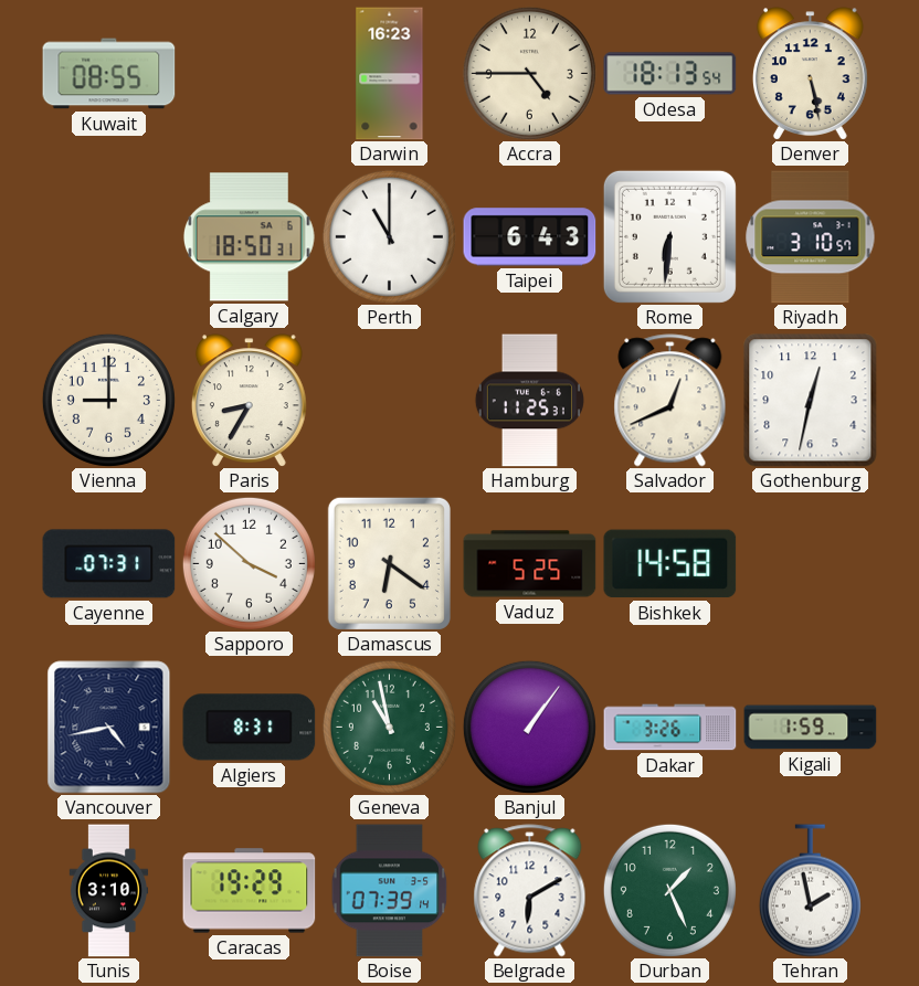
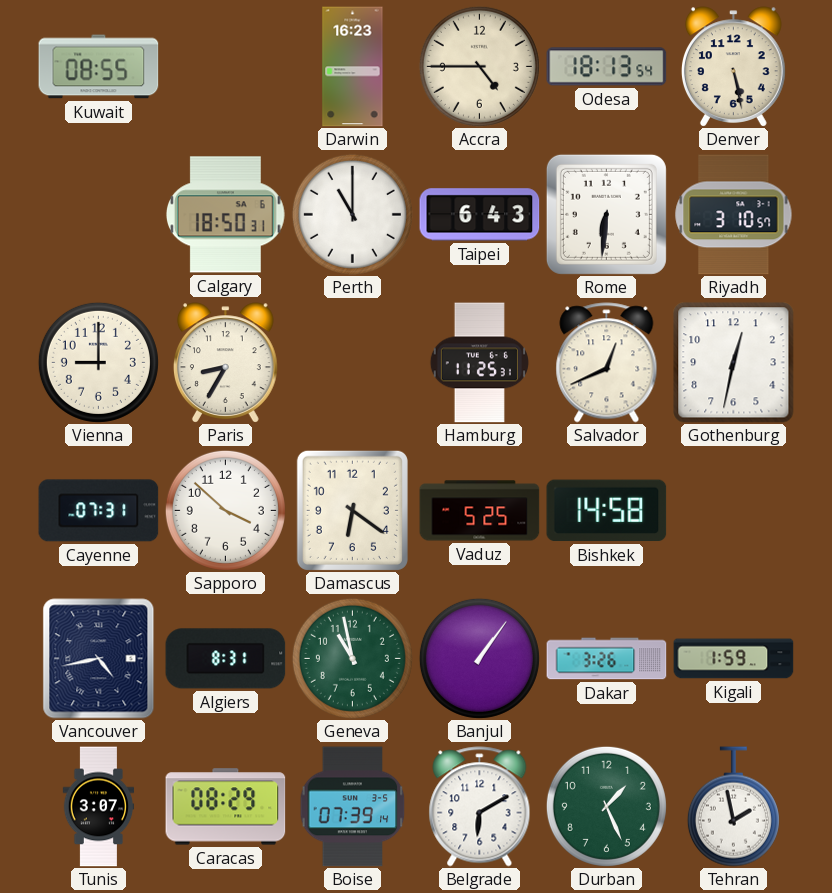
Tunis: 3:10 -> 3:07 (99, 807)
Caracas: 19:29 -> 08:29 (226, 807)
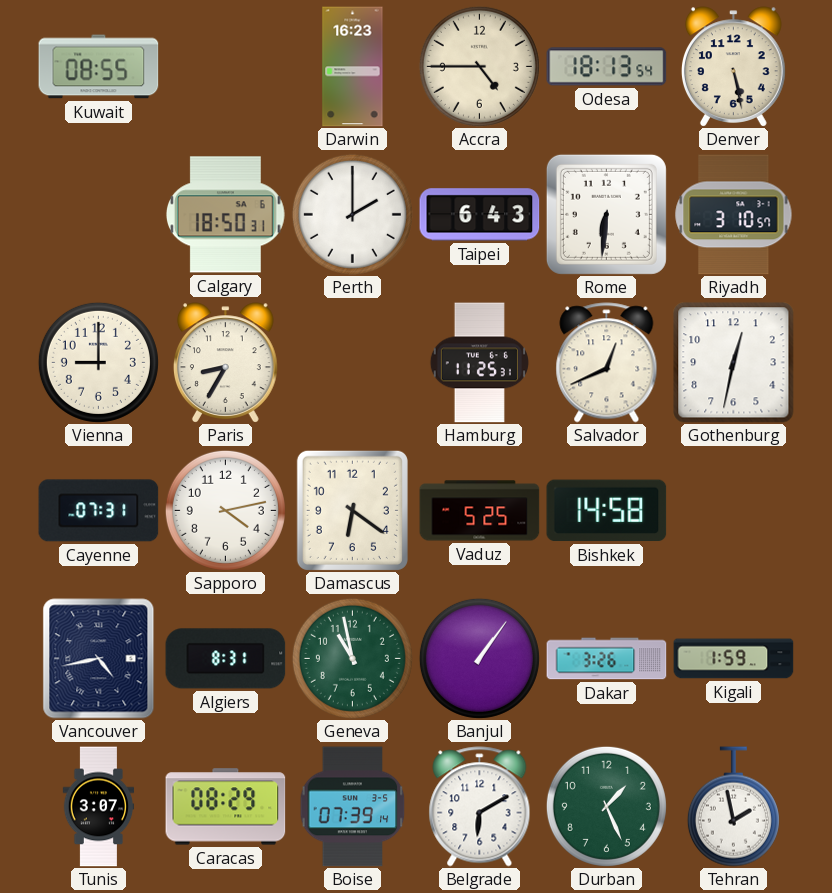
Perth: 11:00 -> 2:00 (352, 214)
Sapporo: 3:52 -> 4:13 (225, 510)
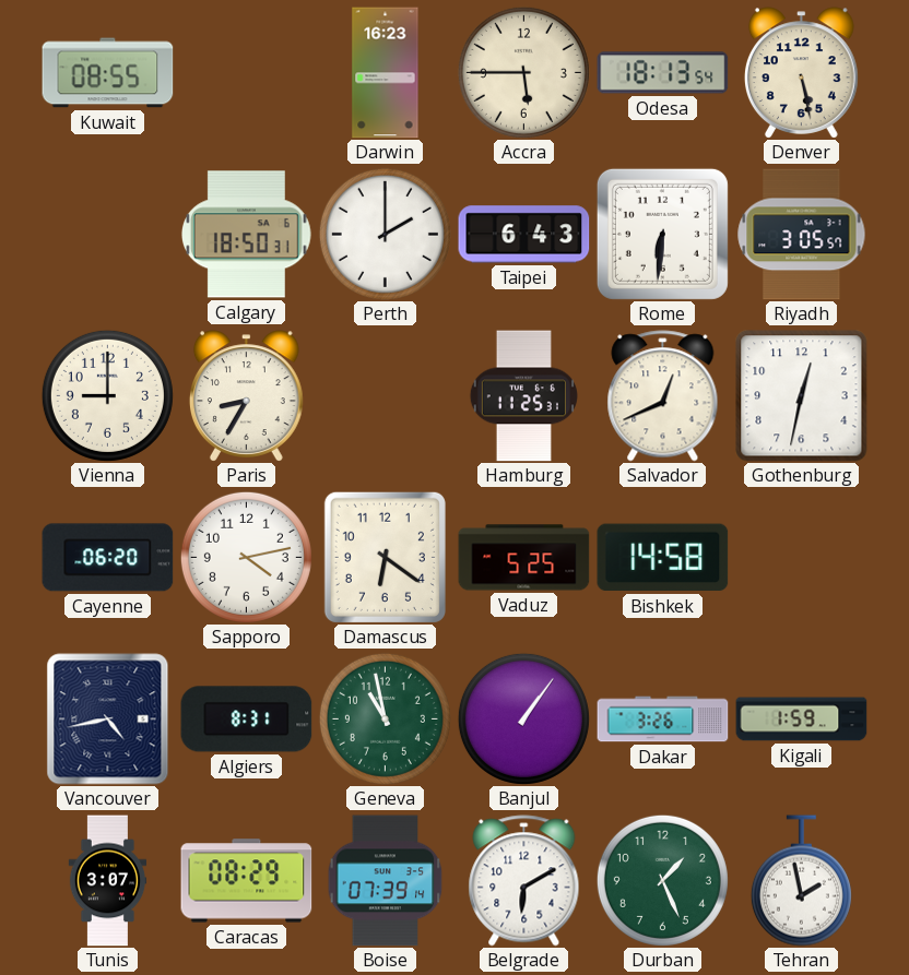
Accra: 4:45 -> 5:45 (523, 72)
Riyadh: 3:10 -> 3:05 (802, 235)
Cayenne: 07:31 -> 06:20 (108, 558)
